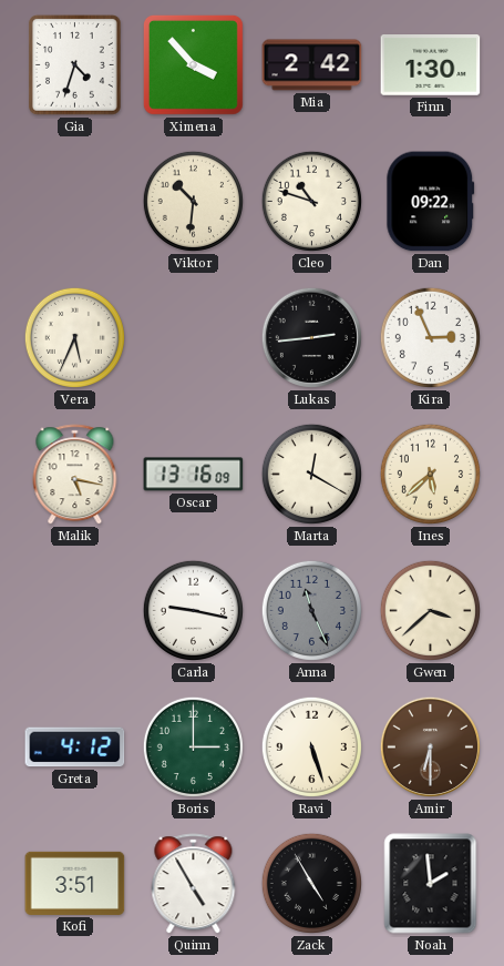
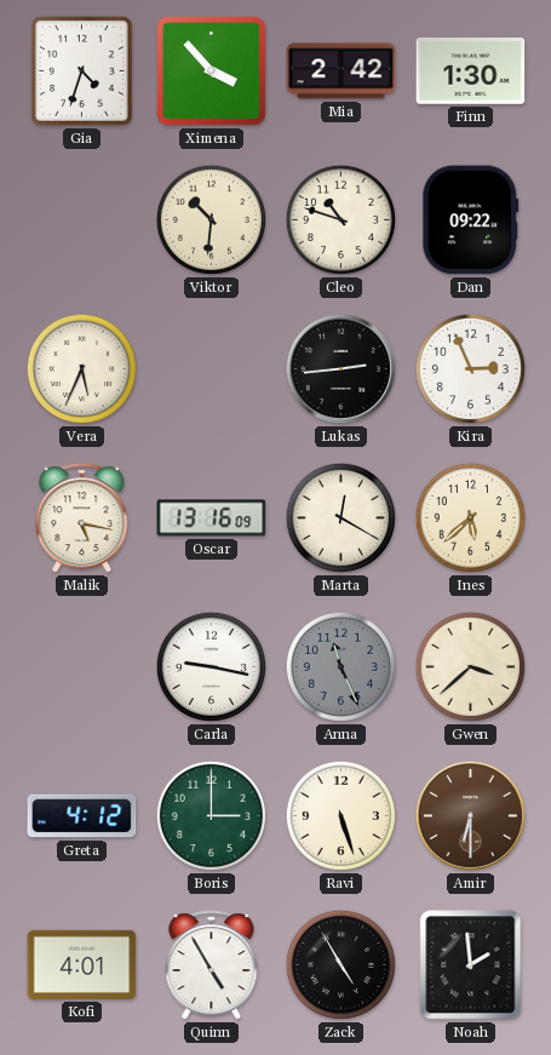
Kofi: 3:51 -> 4:01 (82, 964)
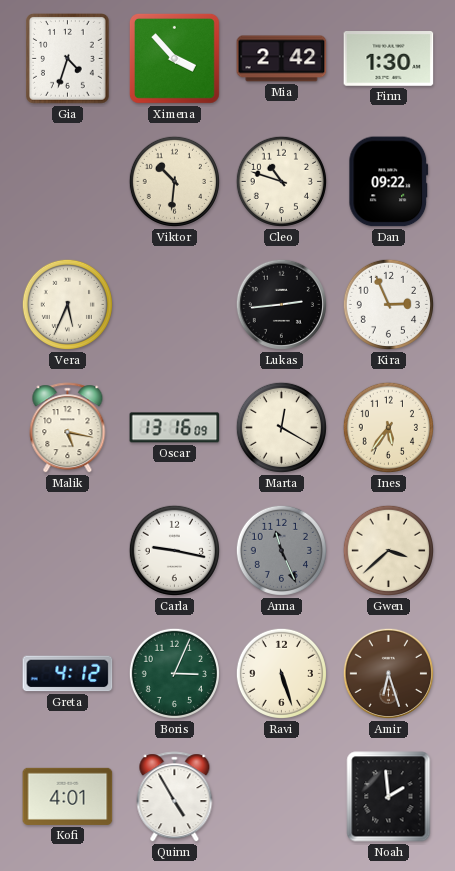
Ines: 5:38 -> 5:36 (388, 427)
Boris: 3:00 -> 3:04 (174, 673)
Amir: 6:30 -> 6:27 (388, 673)
Zack: 4:55 -> none (340, 964)
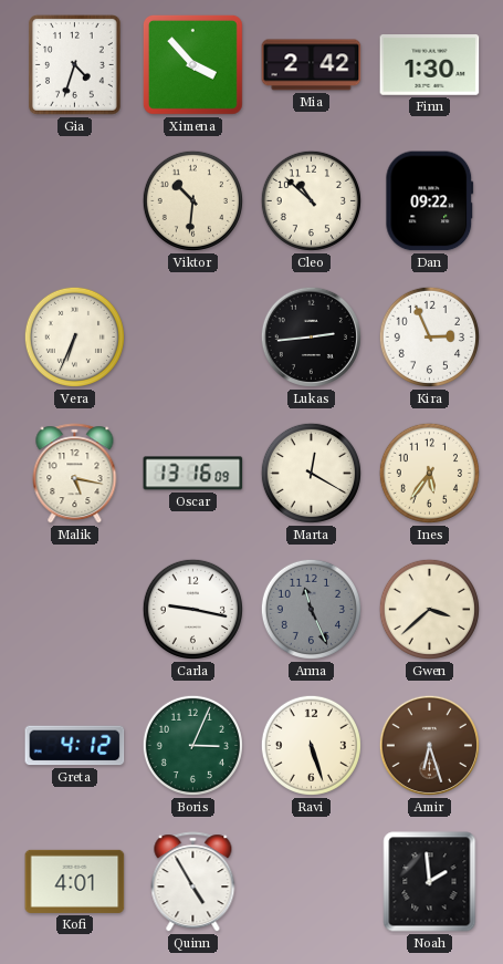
Cleo: 10:48 -> 10:52 (311, 200)
Vera: 5:34 -> 6:34 (74, 336)
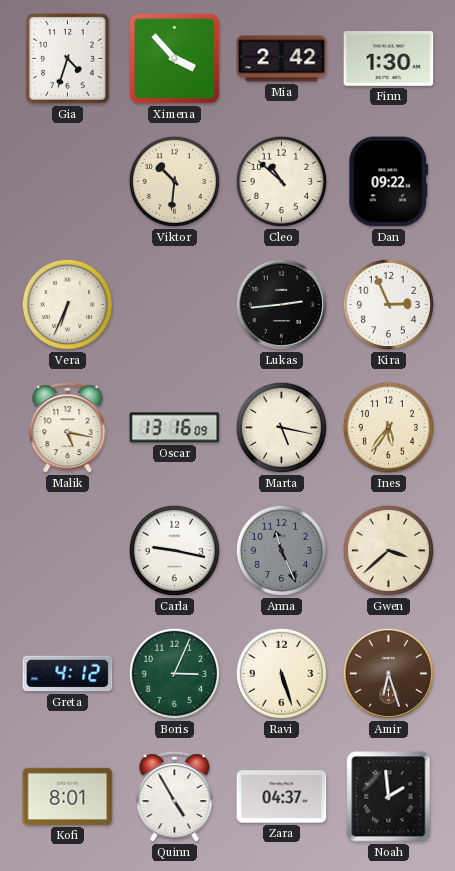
Marta: 12:20 -> 5:17 (281, 427)
Kofi: 4:01 -> 8:01 (68, 796)
Zara: none -> 04:37 (282, 797)
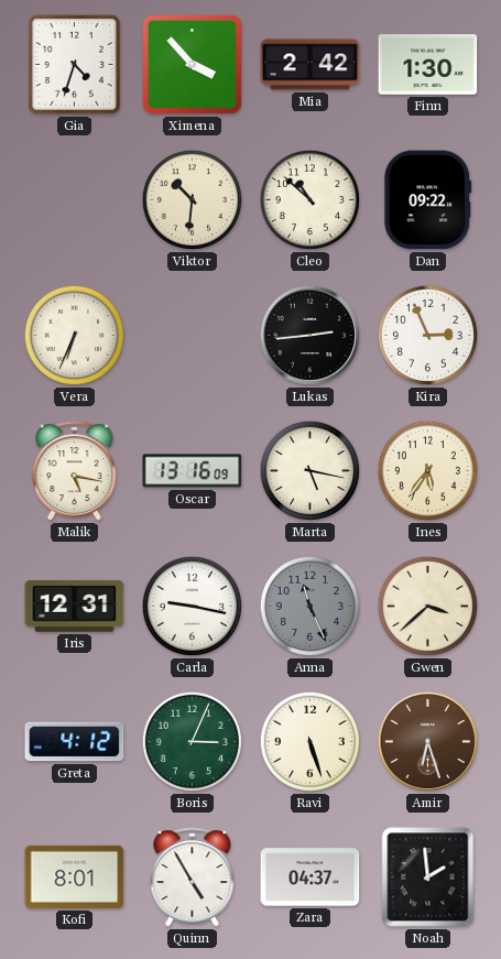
Iris: none -> 12:31 (75, 606)
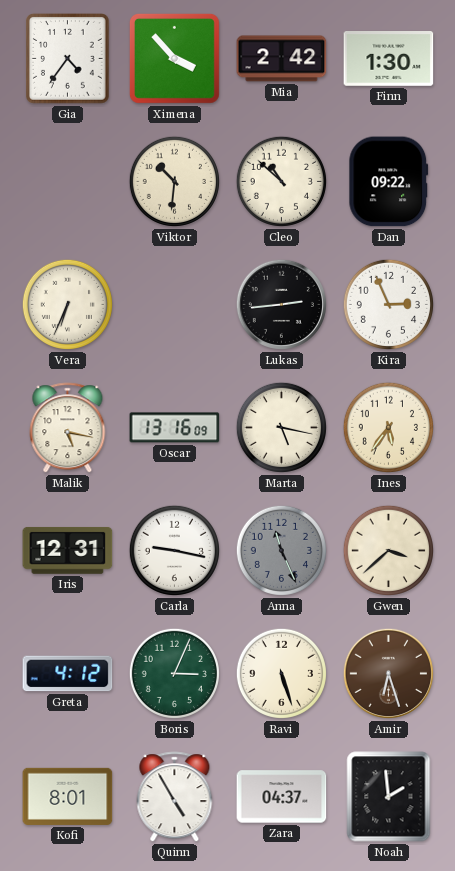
Gia: 4:33 -> 4:36 (68, 59)
